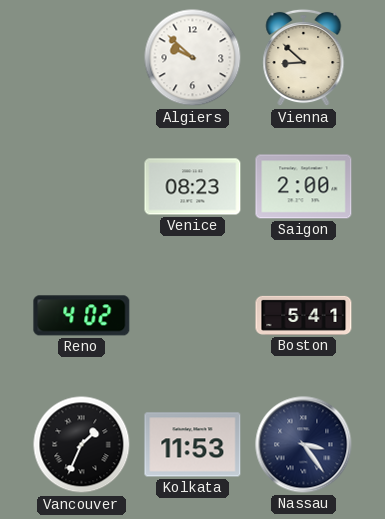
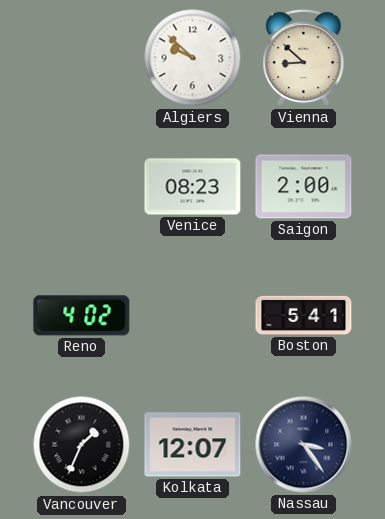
Kolkata: 11:53 -> 12:07 (193, 445)
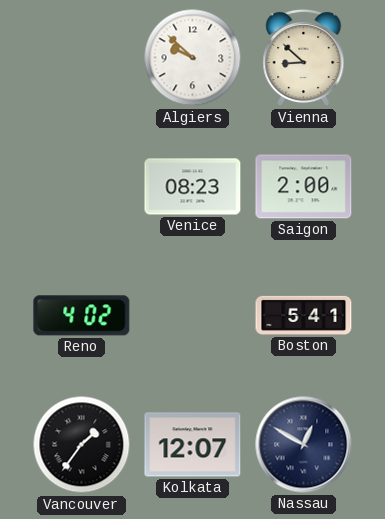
Vancouver: 1:34 -> 1:36 (82, 445)
Nassau: 3:24 -> 12:50 (304, 445)
